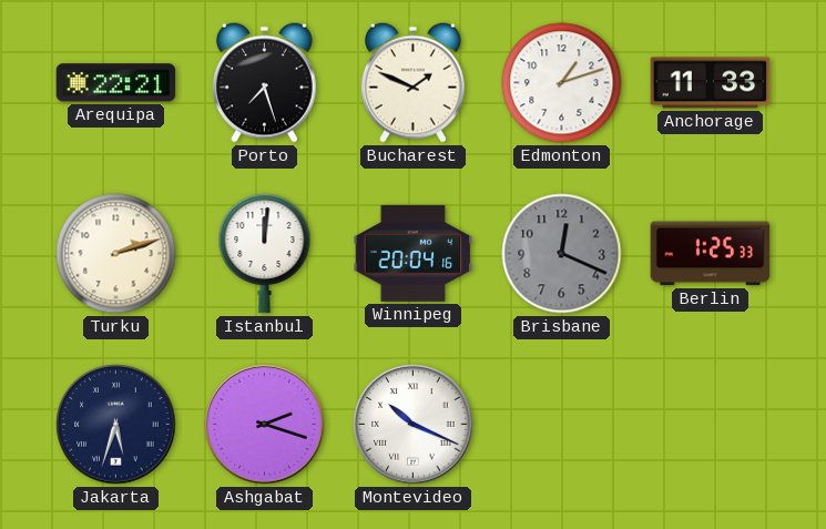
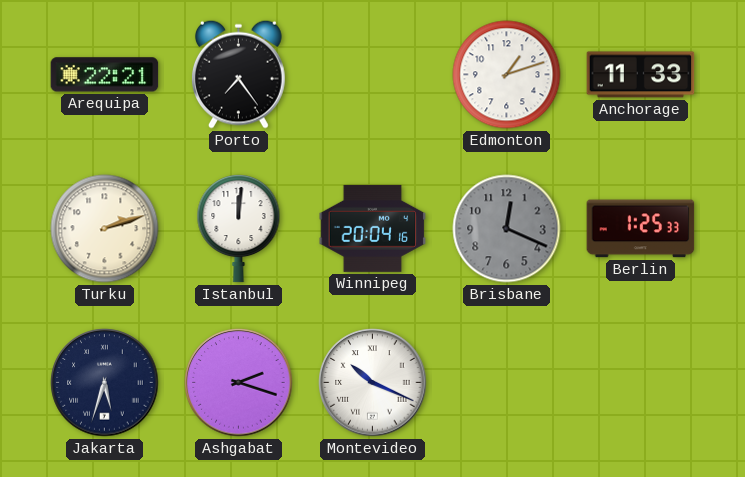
Porto: 7:27 -> 7:24 (238, 74)
Bucharest: 1:49 -> none (412, 82)
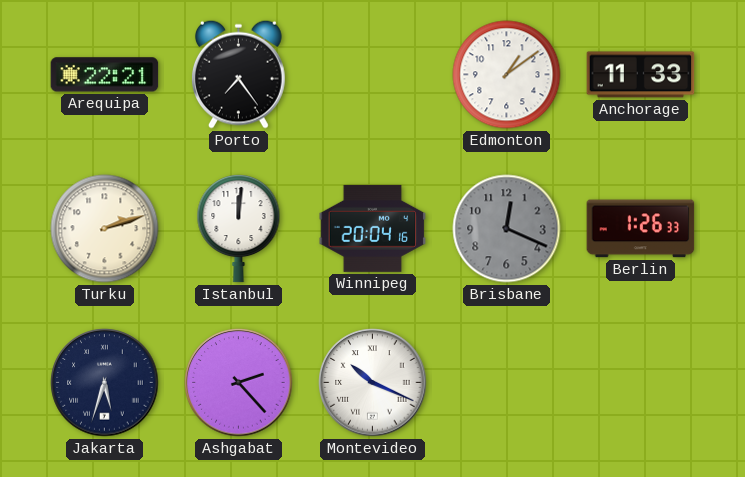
Edmonton: 1:12 -> 1:09 (507, 75)
Berlin: 1:25 -> 1:26 (641, 229)
Ashgabat: 2:18 -> 2:23 (239, 383)
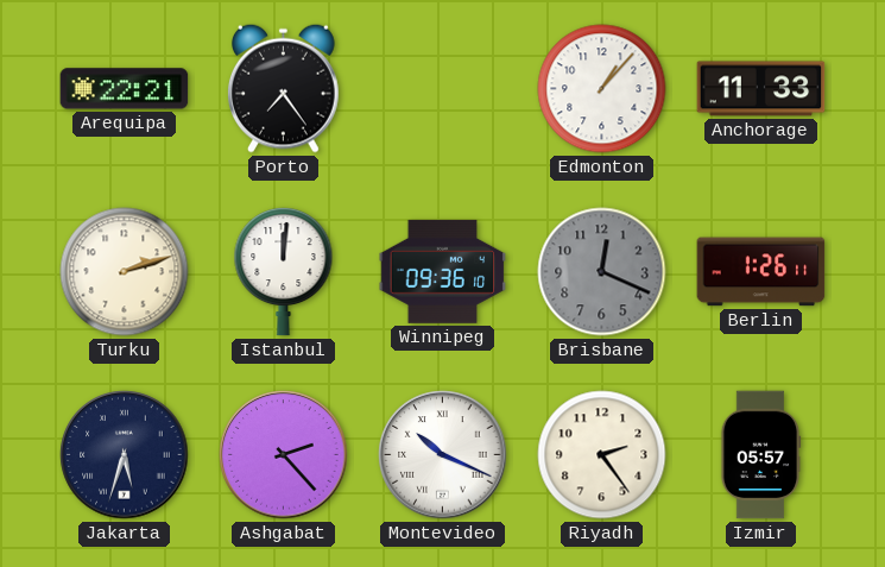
Edmonton: 1:09 -> 1:07 (602, 89)
Winnipeg: 20:04 -> 09:36 (443, 271)
Berlin: 1:26:33 -> 1:26:11 (761, 272)
Riyadh: none -> 2:24 (602, 455)
Izmir: none -> 05:57 (760, 455)
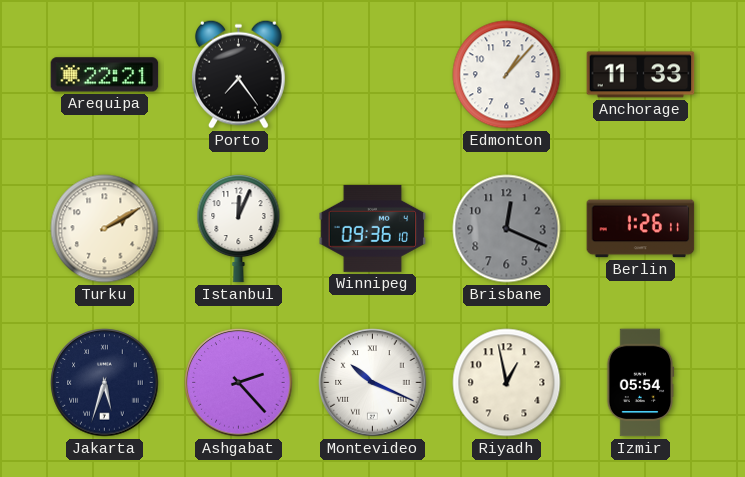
Turku: 2:12 -> 2:10 (105, 229)
Istanbul: 12:01 -> 12:04 (239, 229)
Riyadh: 2:24 -> 12:58 (507, 383)
Izmir: 05:57 -> 05:54 (640, 383)
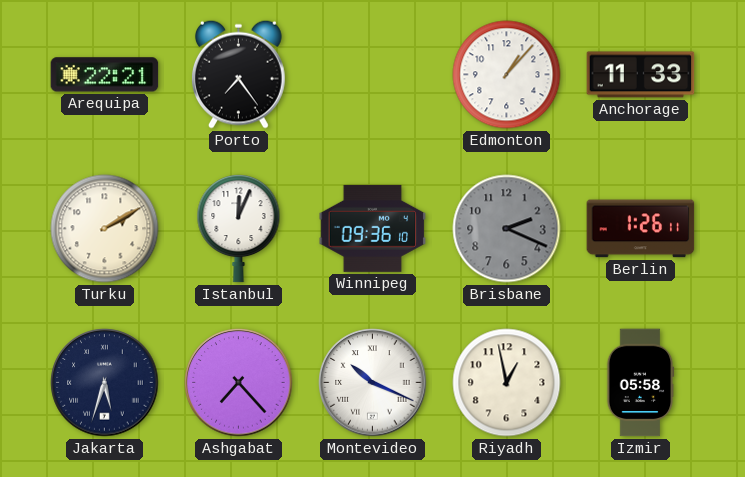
Brisbane: 12:19 -> 2:19 (507, 229)
Ashgabat: 2:23 -> 7:23 (239, 383)
Izmir: 05:54 -> 05:58 (640, 383)
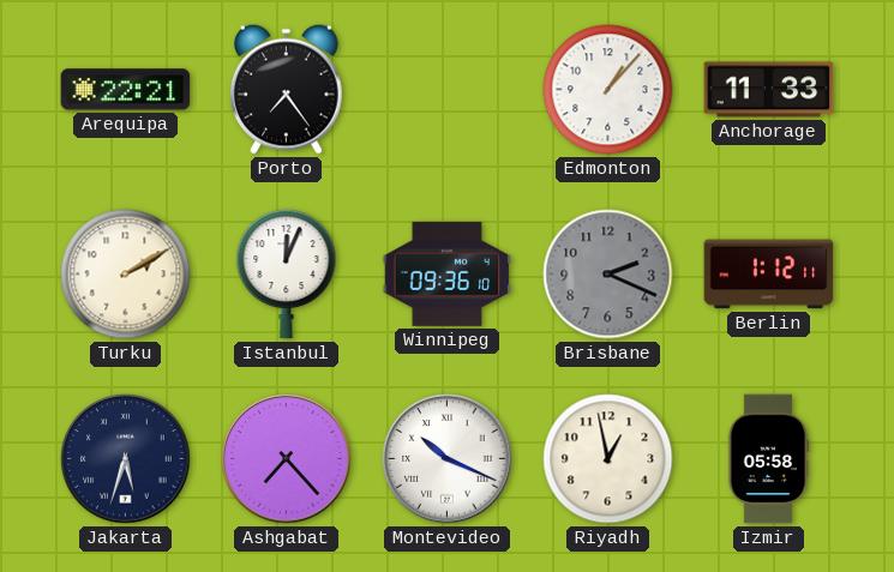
Berlin: 1:26 -> 1:12 (769, 275)
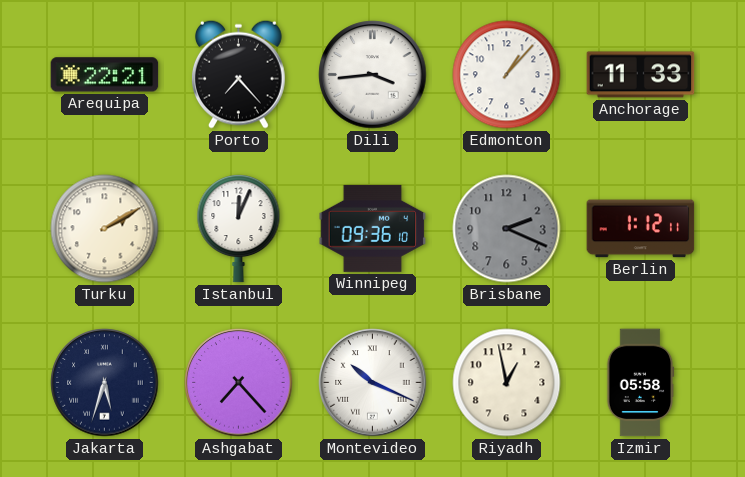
Porto: 7:24 -> 7:23 (238, 74)
Dili: none -> 3:44 (373, 75)
